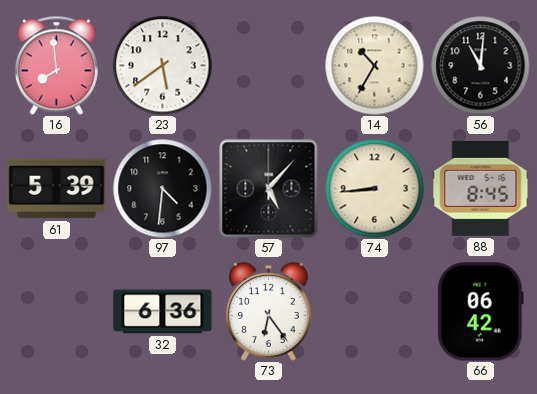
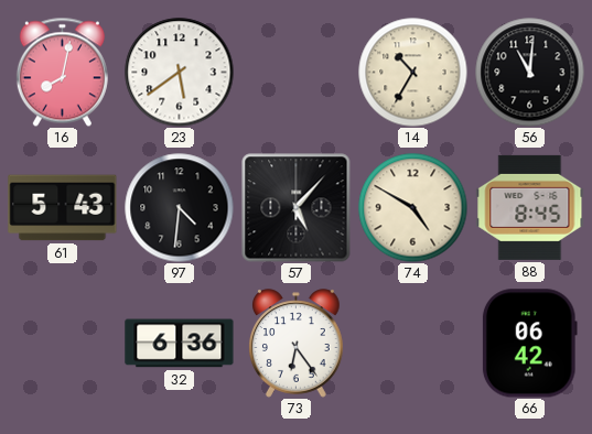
16: 7:59 -> 8:02 (62, 72)
61: 5:39 -> 5:43 (63, 208)
74: 8:44 -> 4:50 (413, 208)
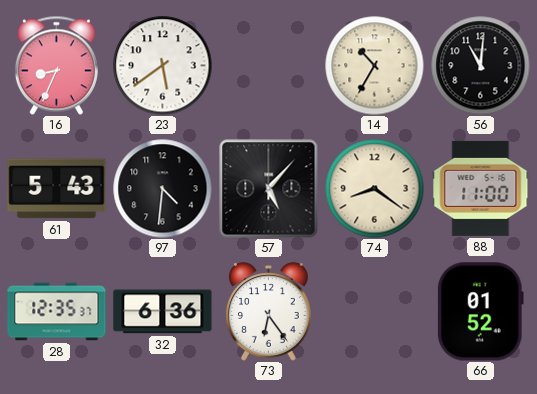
16: 8:02 -> 8:34 (56, 65)
74: 4:50 -> 8:21 (375, 189)
88: 8:45 -> 11:00 (481, 188)
28: none -> 12:35 (57, 312)
66: 06:42 -> 01:52 (480, 312)
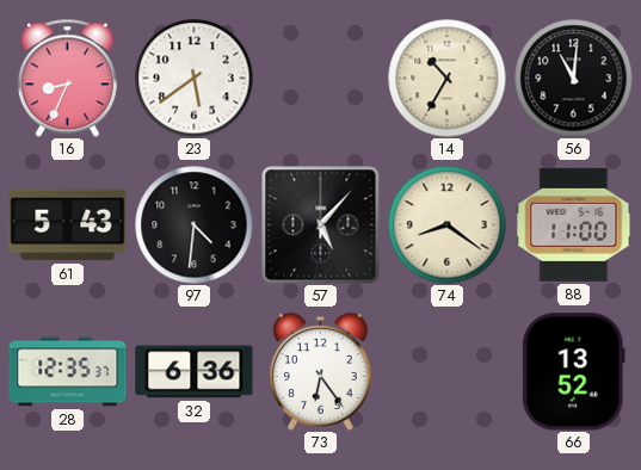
66: 01:52 -> 13:52 (573, 372)
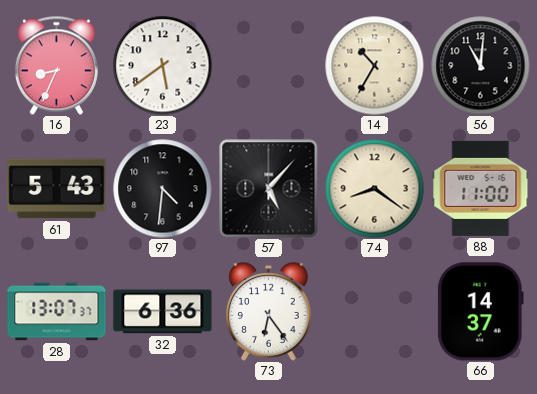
28: 12:35 -> 13:07 (57, 312)
66: 13:52 -> 14:37 (480, 312)
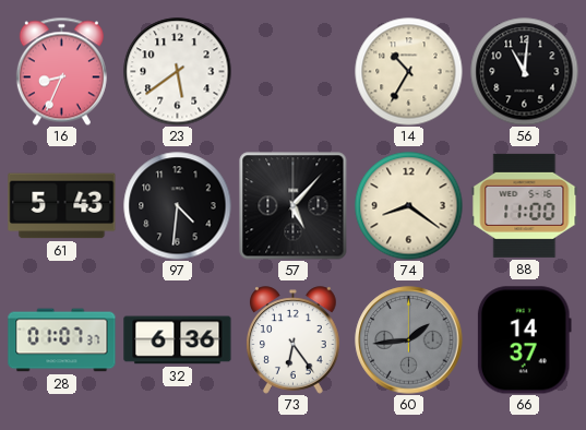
28: 13:07 -> 01:07 (62, 341)
60: none -> 1:44 (409, 341)
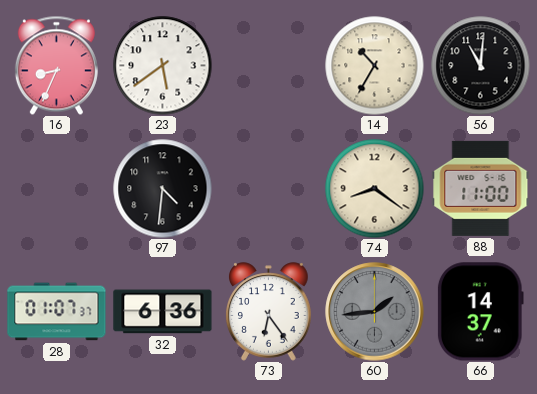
61: 5:43 -> none (62, 206)
57: 5:07 -> none (294, 206)
